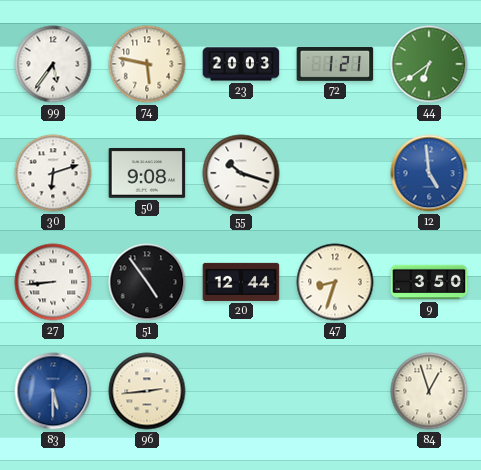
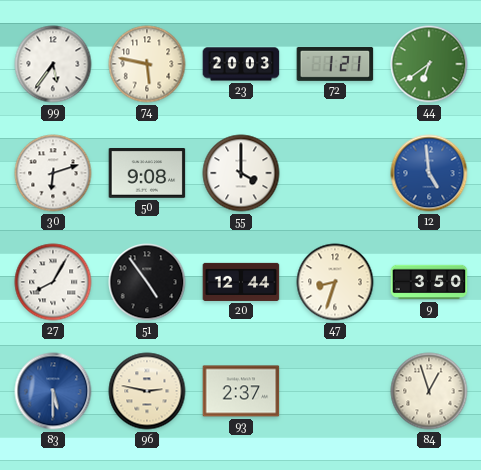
55: 10:18 -> 4:00 (241, 173)
27: 8:44 -> 8:05 (53, 282)
96: 2:44 -> 2:47 (147, 391)
93: none -> 2:37 (241, 391)
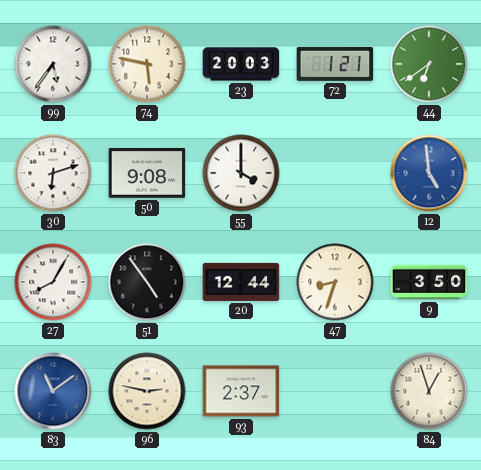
83: 5:30 -> 11:09 (53, 391)
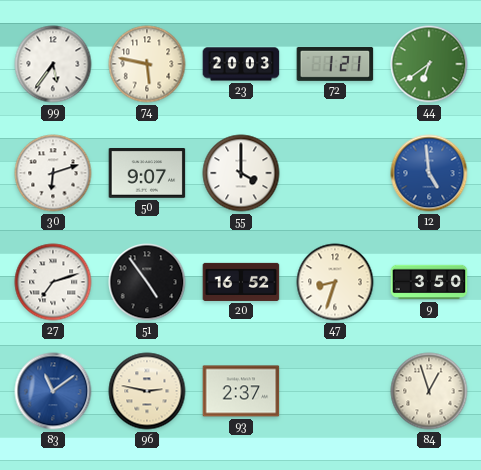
50: 9:08 -> 9:07 (147, 174)
27: 8:05 -> 7:12 (53, 282)
20: 12:44 -> 16:52 (241, 282)
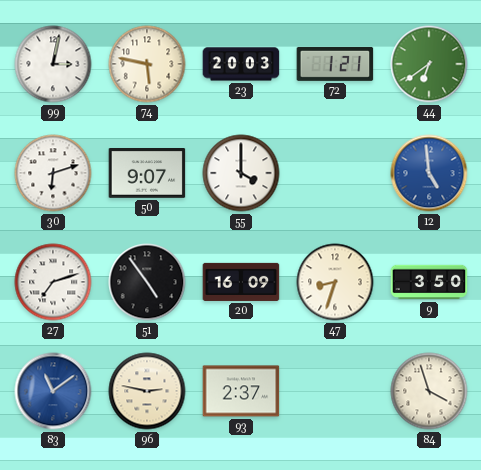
99: 5:36 -> 3:02 (53, 64)
20: 16:52 -> 16:09 (241, 282)
84: 12:57 -> 3:57 (429, 391)
